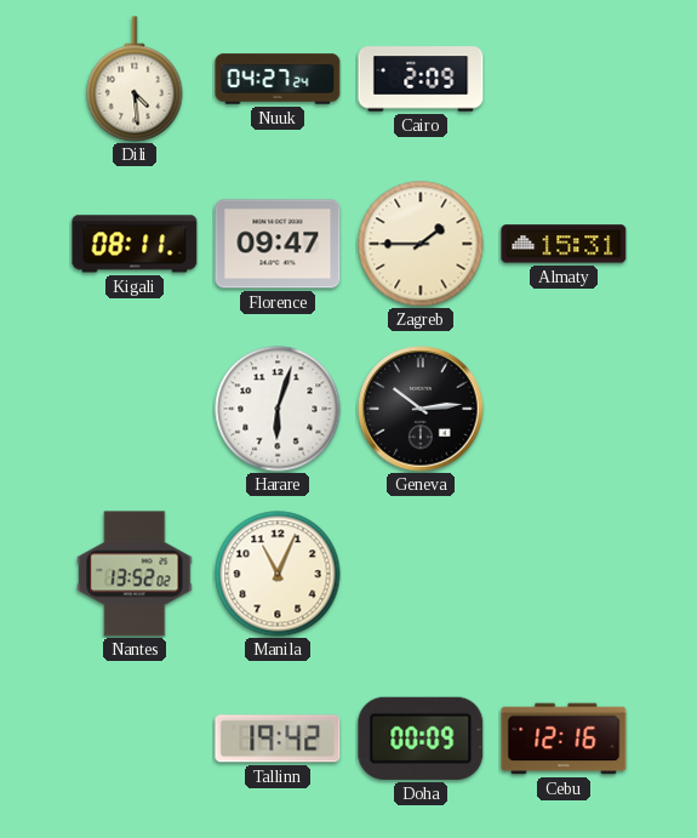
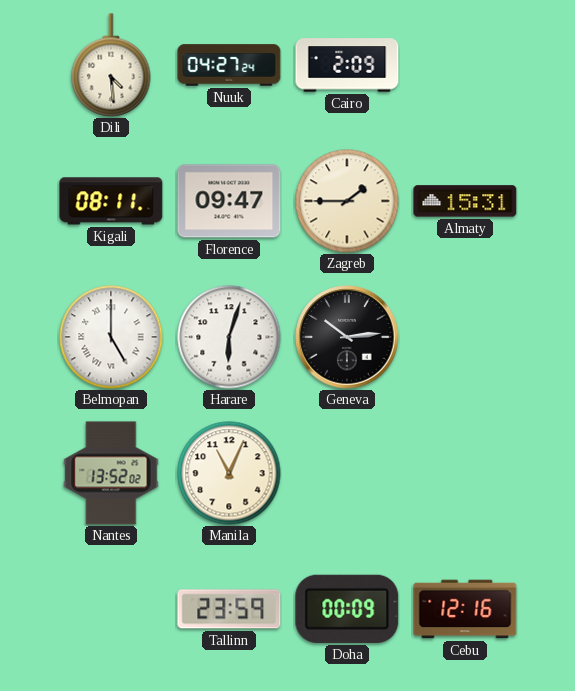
Belmopan: none -> 5:00 (111, 337)
Tallinn: 19:42 -> 23:59 (229, 609)
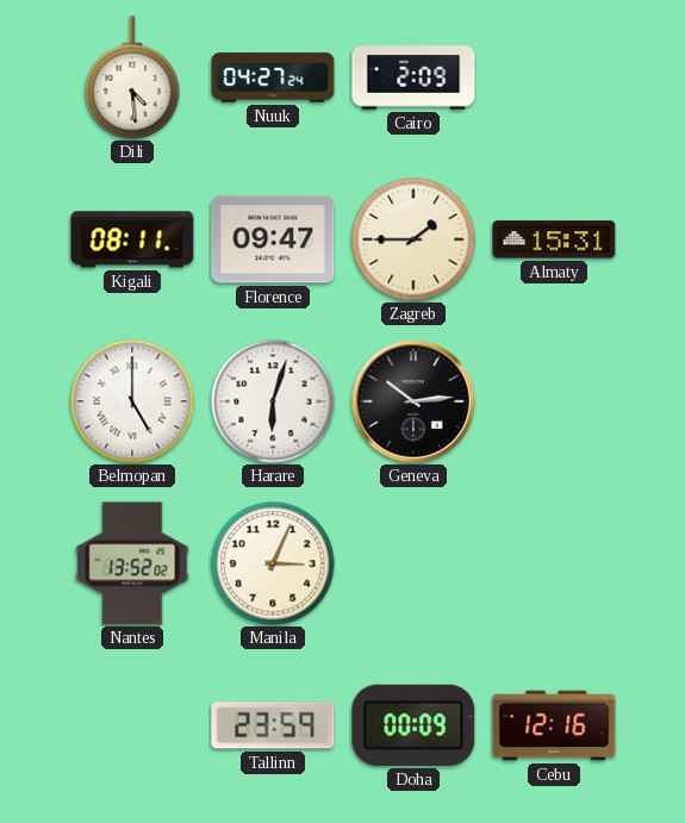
Manila: 11:04 -> 3:04 (273, 563)
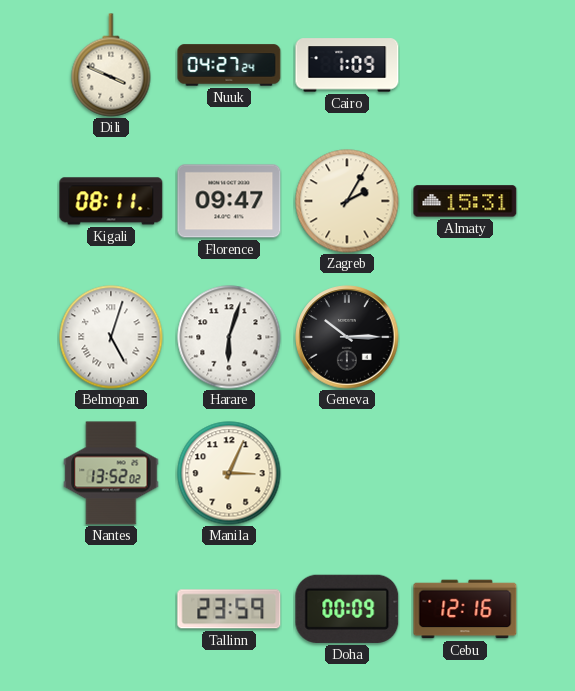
Dili: 4:29 -> 3:49 (111, 65)
Cairo: 2:09 -> 1:09 (347, 65)
Zagreb: 1:45 -> 2:05 (347, 201)
Belmopan: 5:00 -> 5:03 (111, 337)
Geneva: 10:14 -> 10:15 (347, 337)
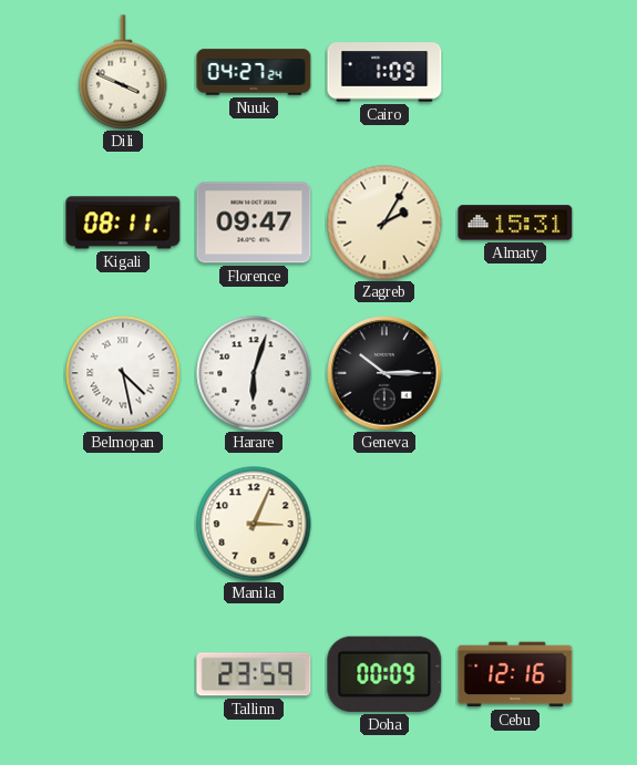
Belmopan: 5:03 -> 4:28 (123, 373)
Nantes: 13:52 -> none (111, 473)
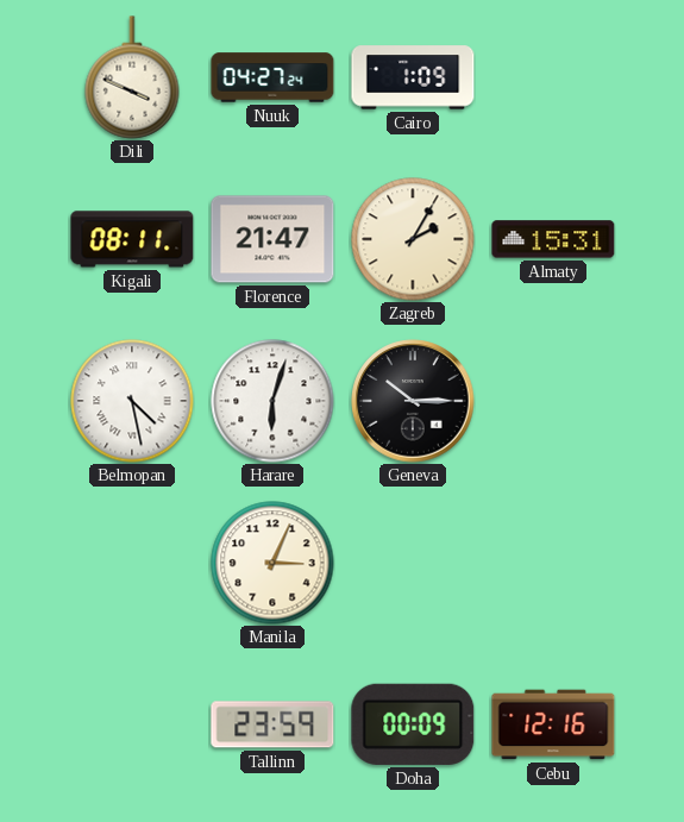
Florence: 09:47 -> 21:47 (272, 239)
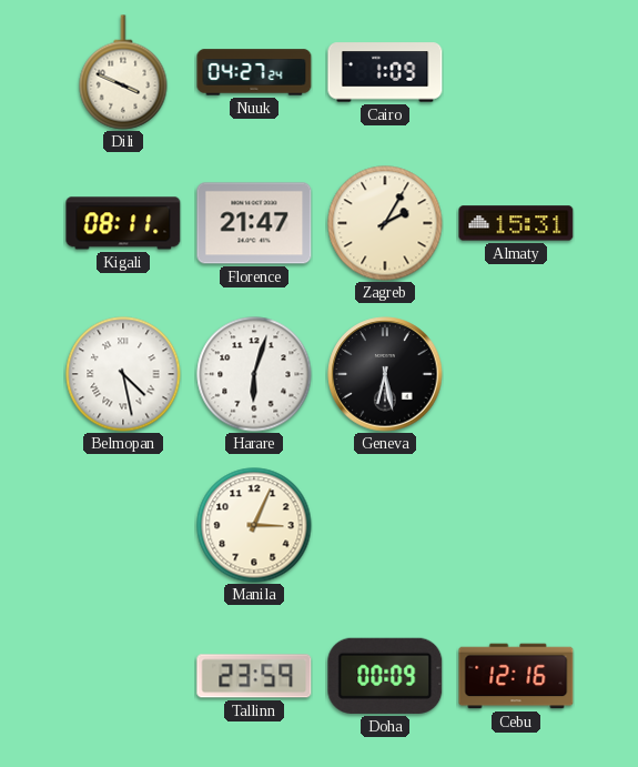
Geneva: 10:15 -> 6:28 (385, 374)
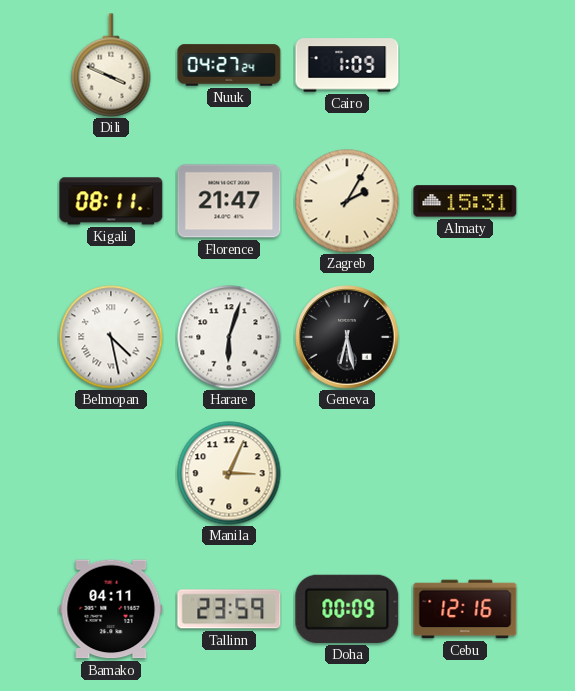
Bamako: none -> 04:11 (111, 609)
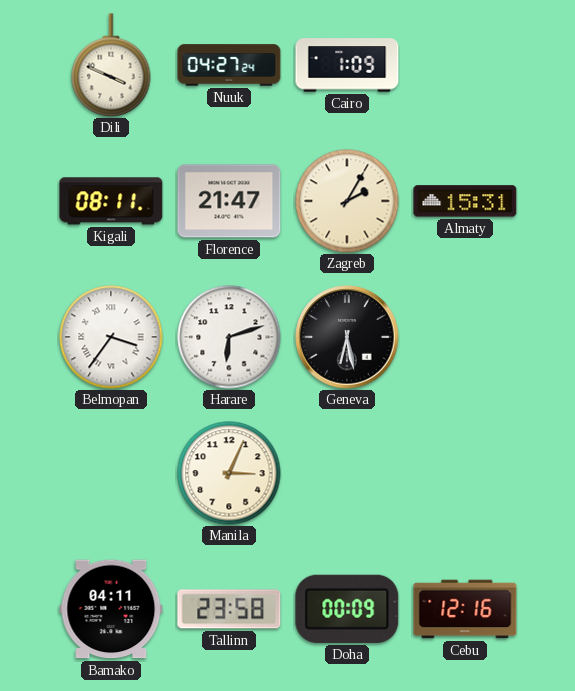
Belmopan: 4:28 -> 3:36 (111, 337)
Harare: 6:03 -> 6:12 (229, 337)
Tallinn: 23:59 -> 23:58 (229, 609)
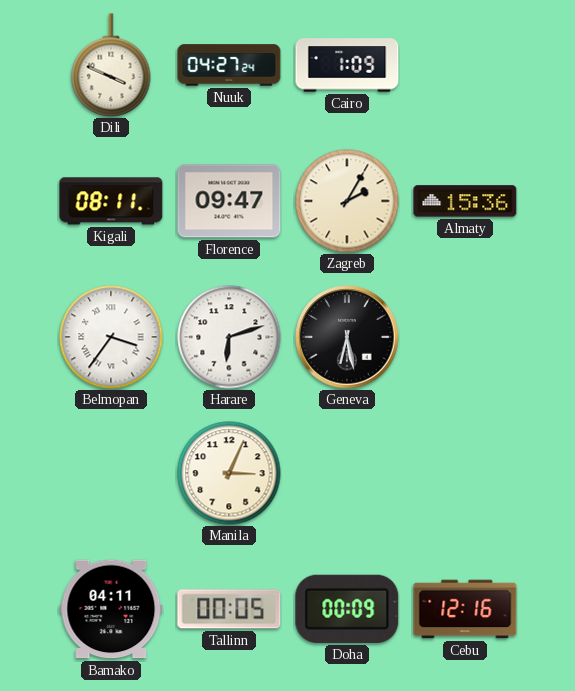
Florence: 21:47 -> 09:47 (229, 201)
Almaty: 15:31 -> 15:36 (465, 201)
Tallinn: 23:58 -> 00:05 (229, 609)
